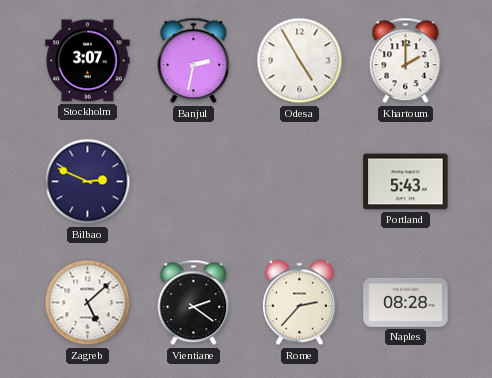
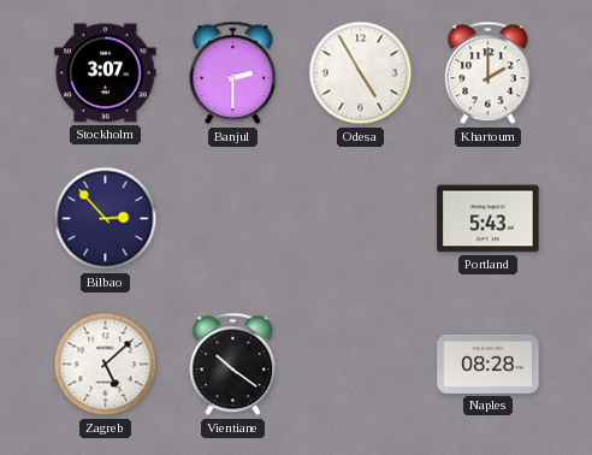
Banjul: 2:32 -> 2:30 (233, 73)
Bilbao: 2:49 -> 2:53 (106, 219)
Vientiane: 2:21 -> 10:21 (233, 365)
Rome: 2:37 -> none (300, 303)
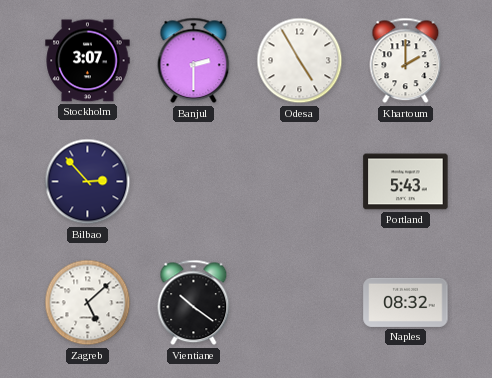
Naples: 08:28 -> 08:32 (406, 302)
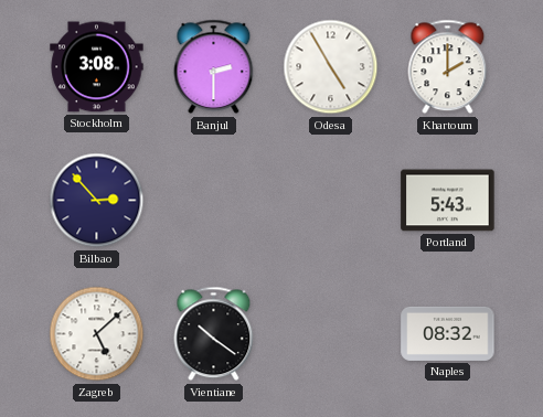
Stockholm: 3:07 -> 3:08 (97, 67)
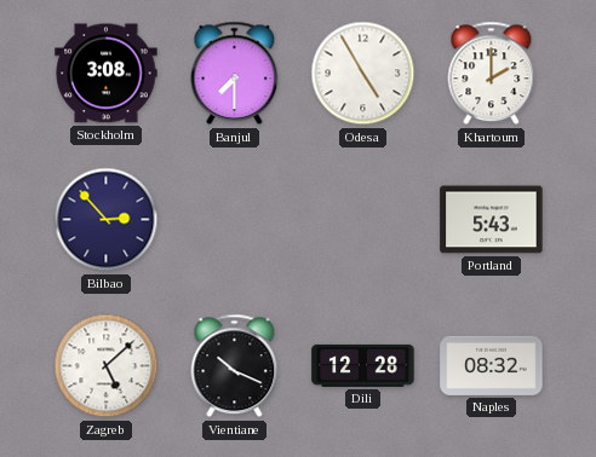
Banjul: 2:30 -> 7:30 (235, 74)
Vientiane: 10:21 -> 10:19 (235, 366)
Dili: none -> 12:28 (363, 365)
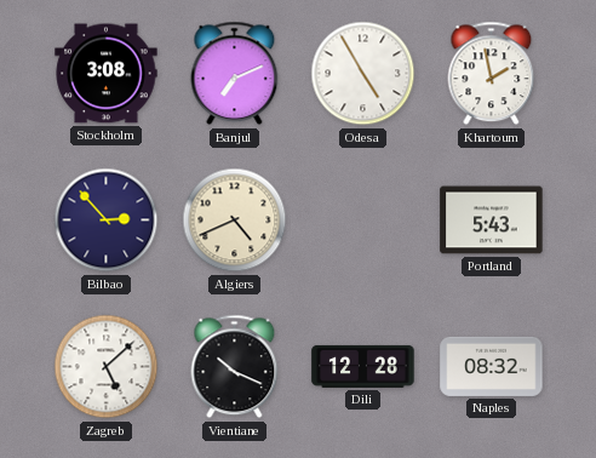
Banjul: 7:30 -> 7:11 (235, 74)
Khartoum: 2:00 -> 1:58 (492, 74)
Algiers: none -> 4:41 (235, 221)
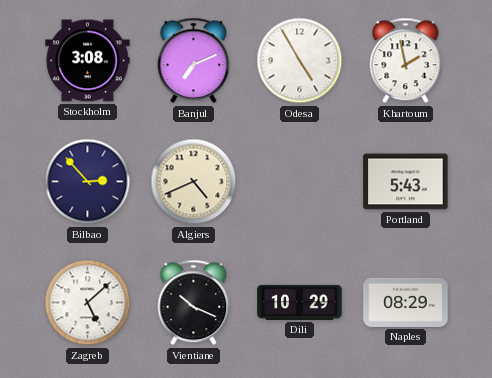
Dili: 12:28 -> 10:29 (300, 302)
Naples: 08:32 -> 08:29 (406, 302)
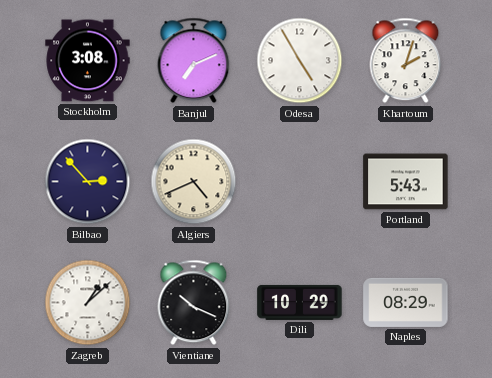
Khartoum: 1:58 -> 2:03 (406, 61)
Zagreb: 5:08 -> 1:08 (88, 303)
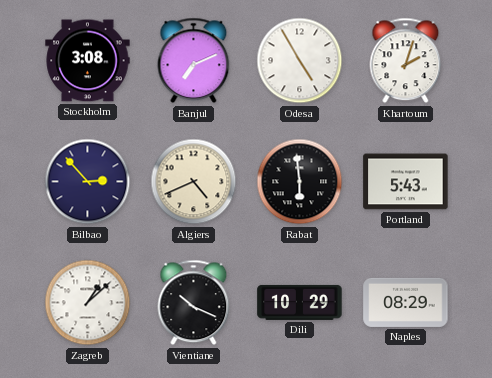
Rabat: none -> 5:59 (300, 182)
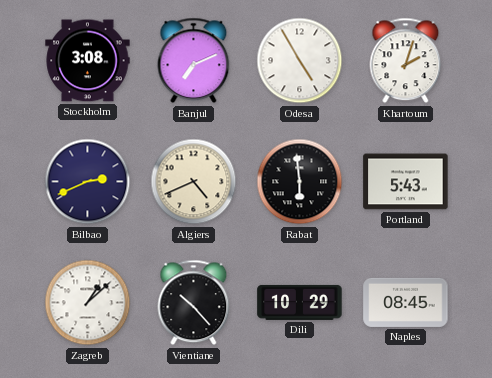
Bilbao: 2:53 -> 2:41 (88, 182)
Vientiane: 10:19 -> 10:23 (194, 303)
Naples: 08:29 -> 08:45 (406, 302)
